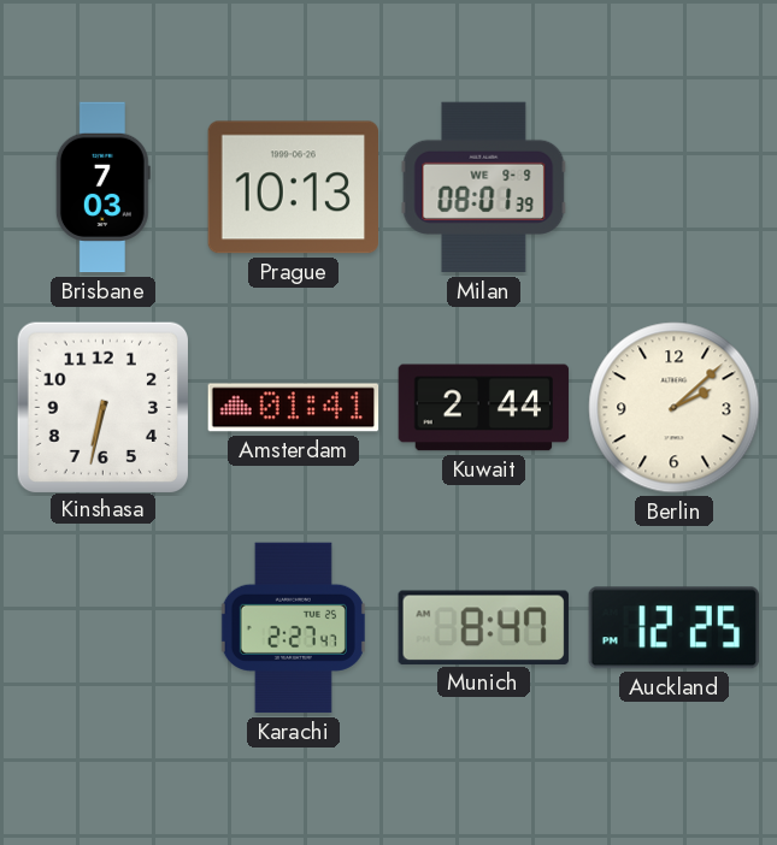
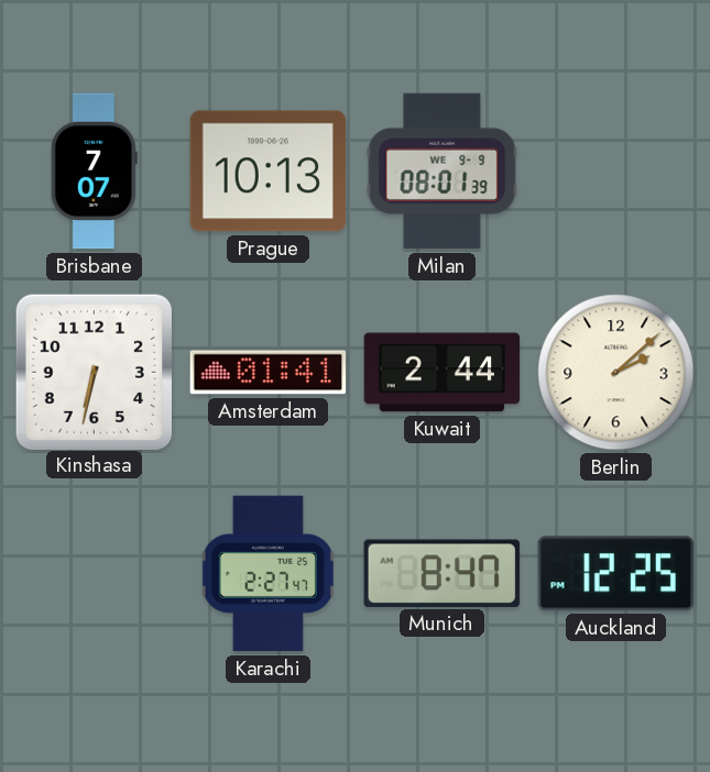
Brisbane: 7:03 -> 7:07 (94, 172)
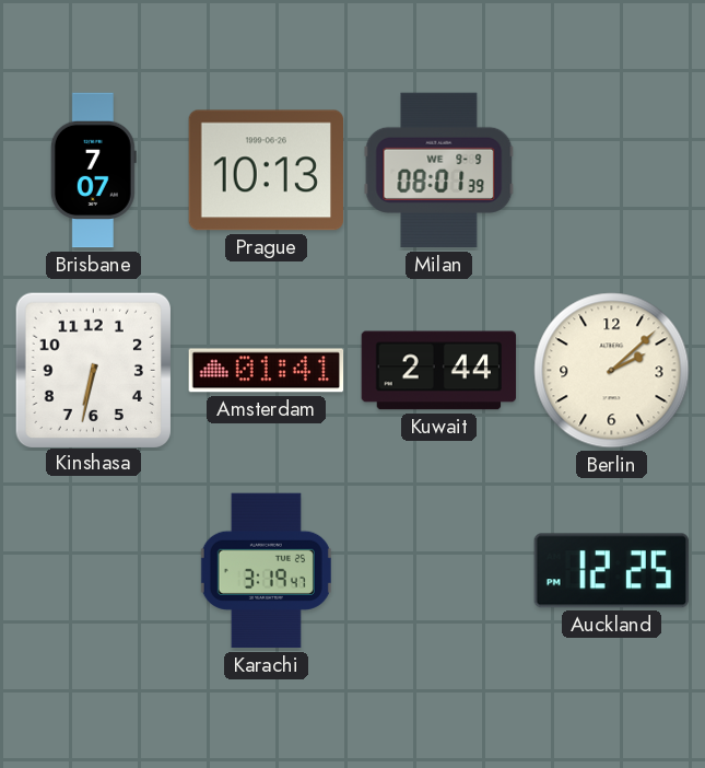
Karachi: 2:27 -> 3:19 (266, 571)
Munich: 8:47 -> none (441, 573)
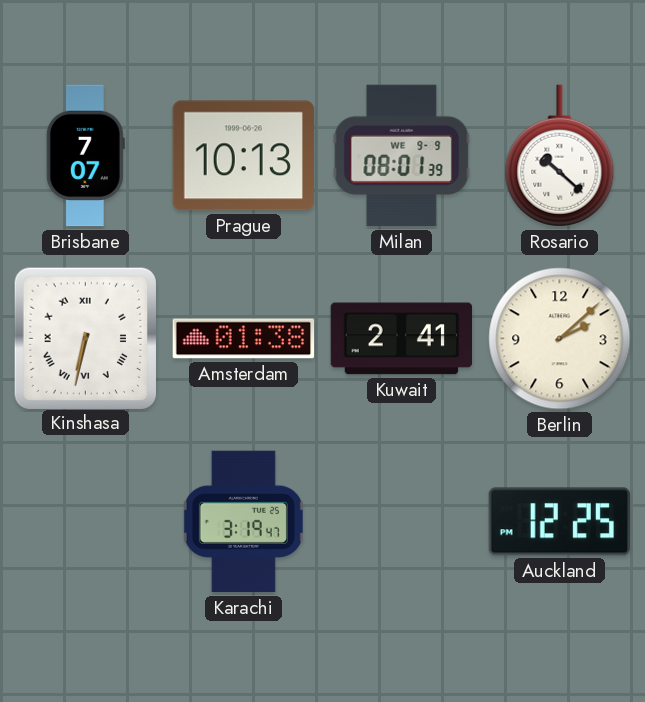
Rosario: none -> 10:22 (560, 156)
Kinshasa numerals: Arabic -> Roman (85, 338)
Amsterdam: 01:41 -> 01:38 (244, 339)
Kuwait: 2:44 -> 2:41 (402, 339)
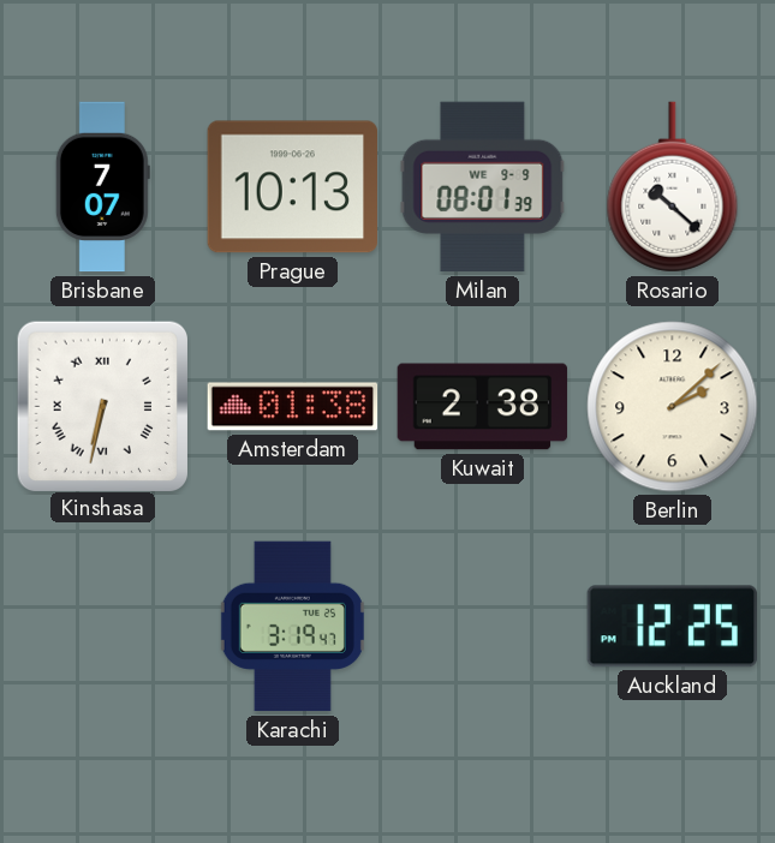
Kuwait: 2:41 -> 2:38 (483, 407)
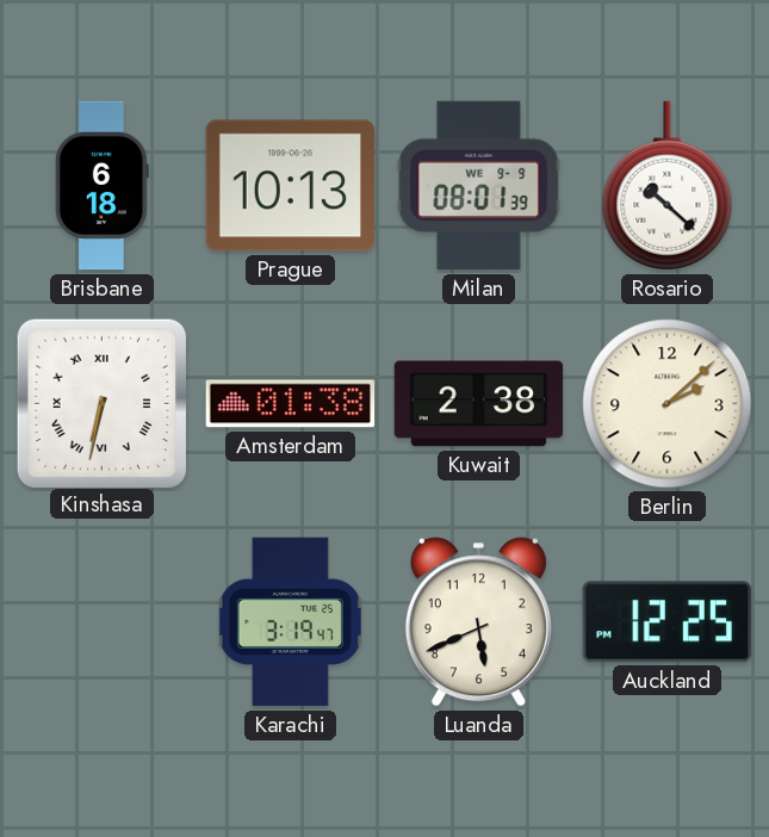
Brisbane: 7:07 -> 6:18 (101, 186)
Luanda: none -> 5:41 (478, 622)
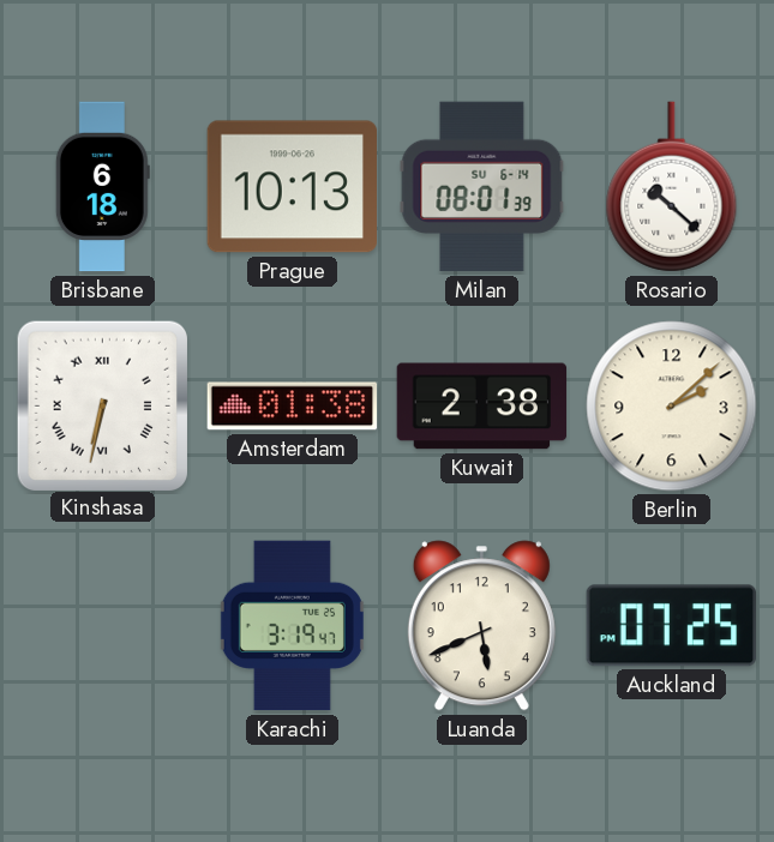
Milan date: WE 9-9 -> SU 6-14 (482, 187)
Auckland: 12:25 -> 07:25 (671, 626)
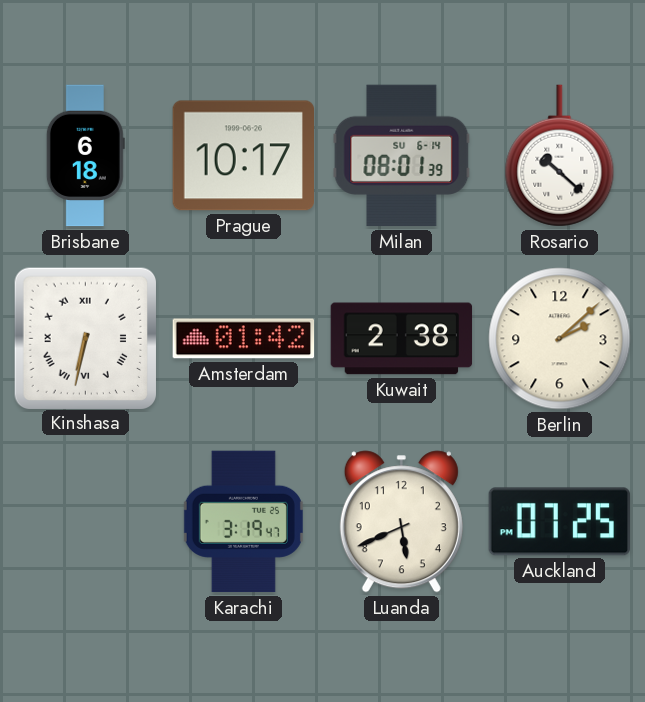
Prague: 10:13 -> 10:17 (243, 156)
Amsterdam: 01:38 -> 01:42 (244, 339)
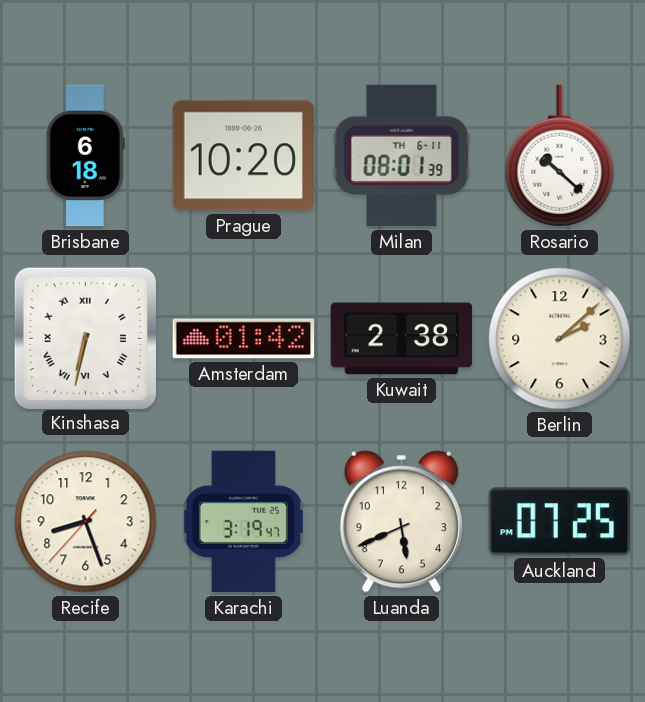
Prague: 10:17 -> 10:20 (243, 156)
Milan date: SU 6-14 -> TH 6-11 (402, 156)
Recife: none -> 8:26 (86, 522)
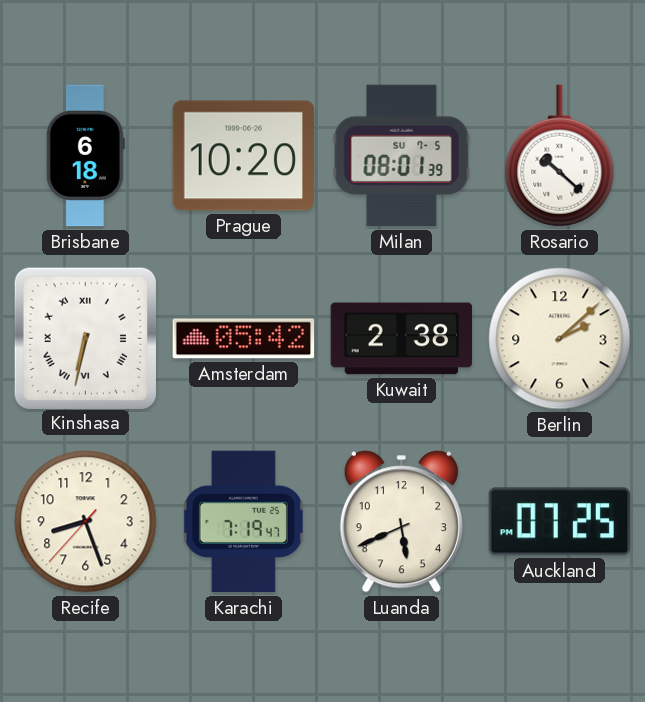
Milan date: TH 6-11 -> SU 7-5 (402, 156)
Amsterdam: 01:42 -> 05:42 (244, 339)
Karachi: 3:19 -> 7:19 (243, 522)
